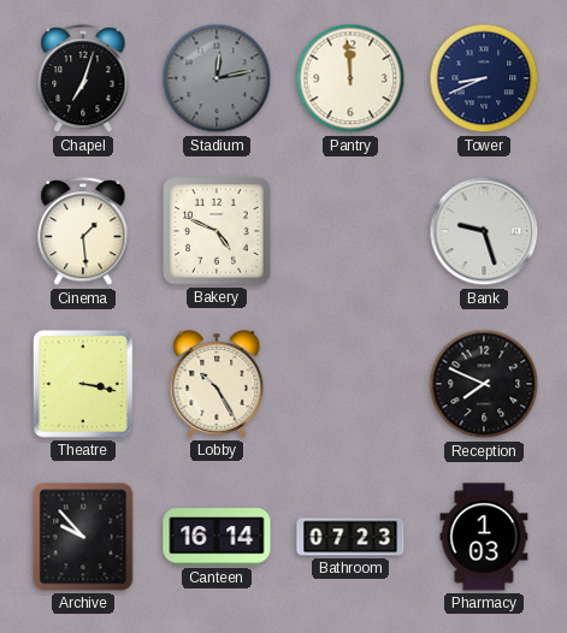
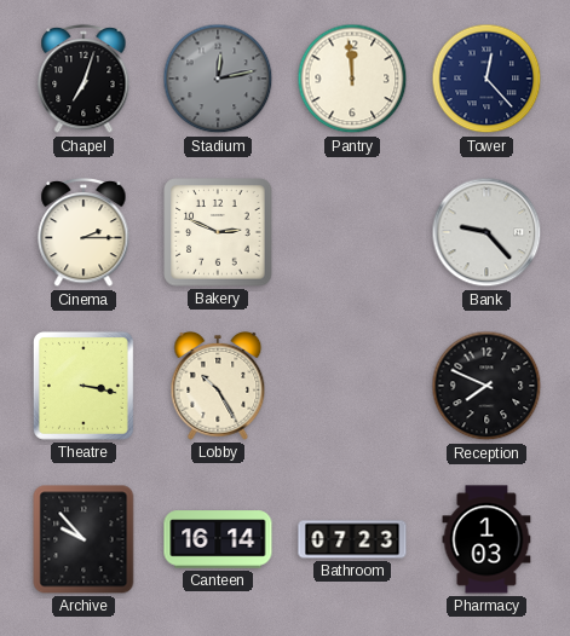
Tower: 8:41 -> 12:23 (486, 79)
Cinema: 1:29 -> 2:15 (84, 233)
Bakery: 4:49 -> 2:49 (218, 232)
Bank: 9:27 -> 9:23 (486, 232)
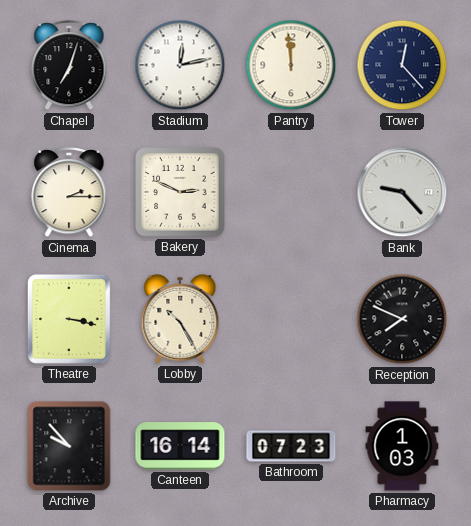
Stadium dial: grey -> white (180, 65)
